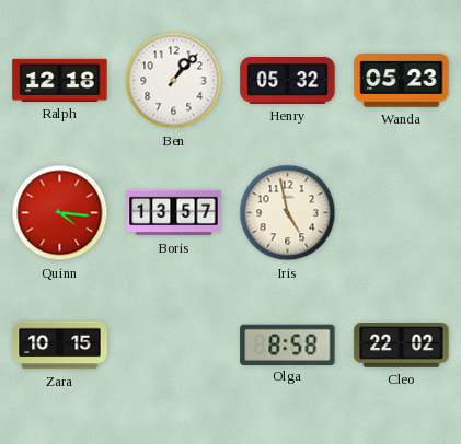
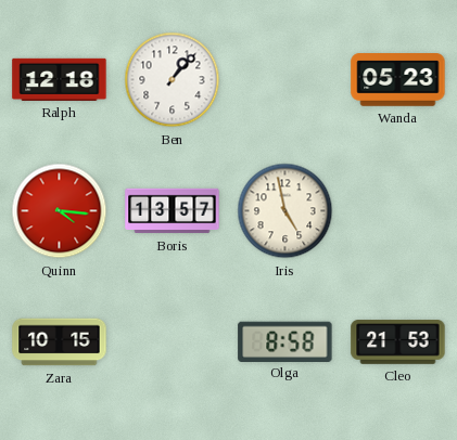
Henry: 05:32 -> none (288, 81)
Cleo: 22:02 -> 21:53 (398, 342)
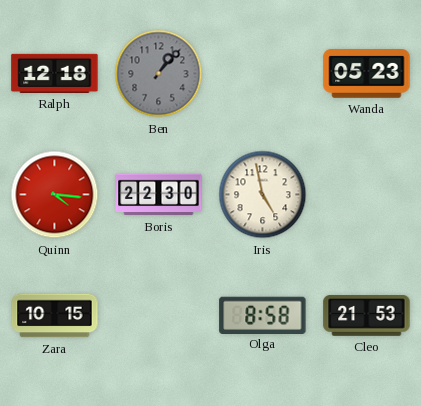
Ben dial: white -> grey (159, 74)
Boris: 13:57 -> 22:30 (159, 195)
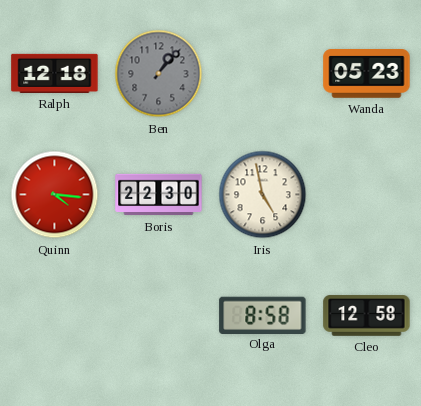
Zara: 10:15 -> none (55, 316)
Cleo: 21:53 -> 12:58 (367, 316)
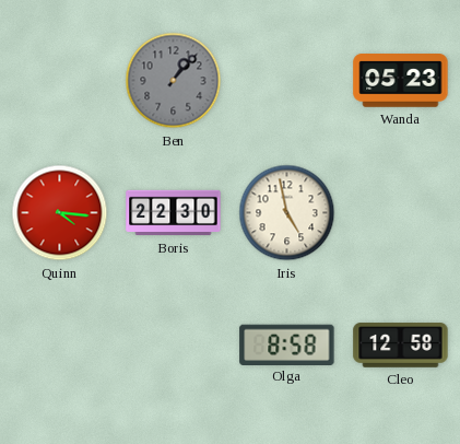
Ralph: 12:18 -> none (55, 73)
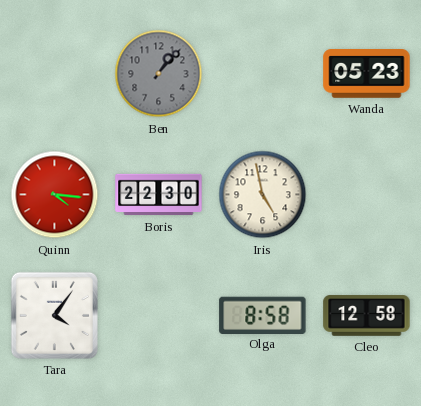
Tara: none -> 4:06 (54, 315)
